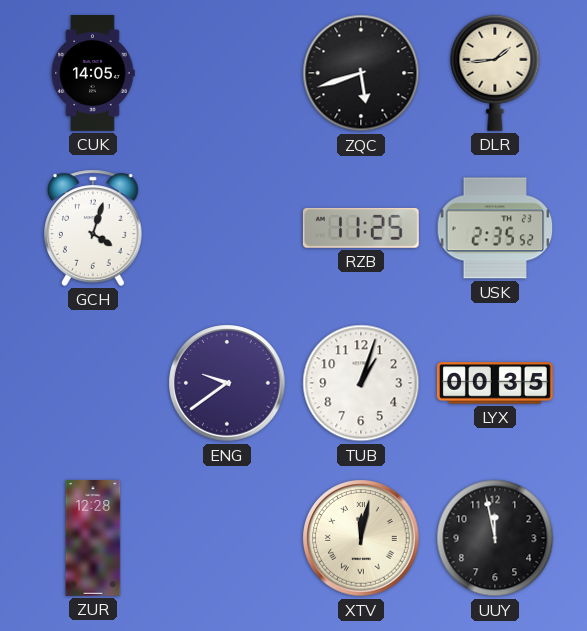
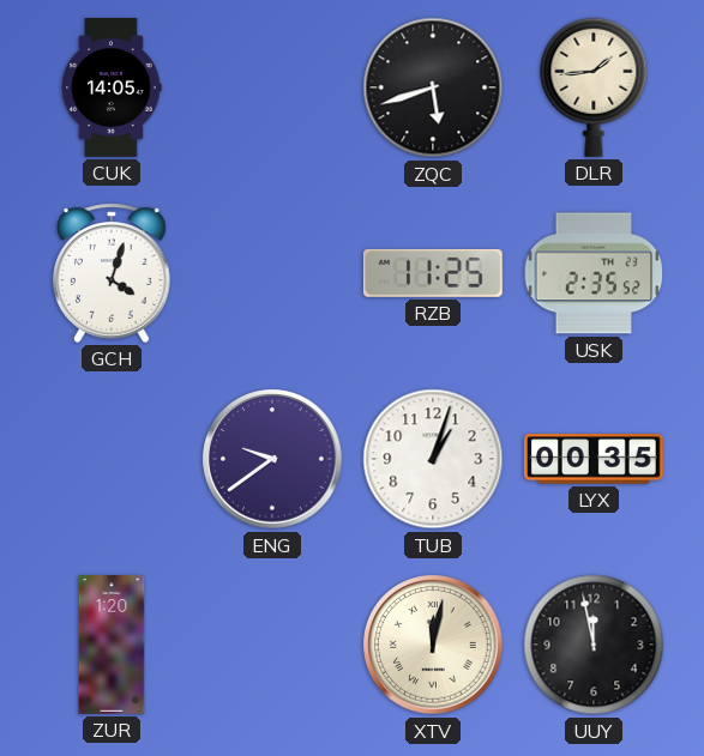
ZUR: 12:28 -> 1:20 (112, 646)
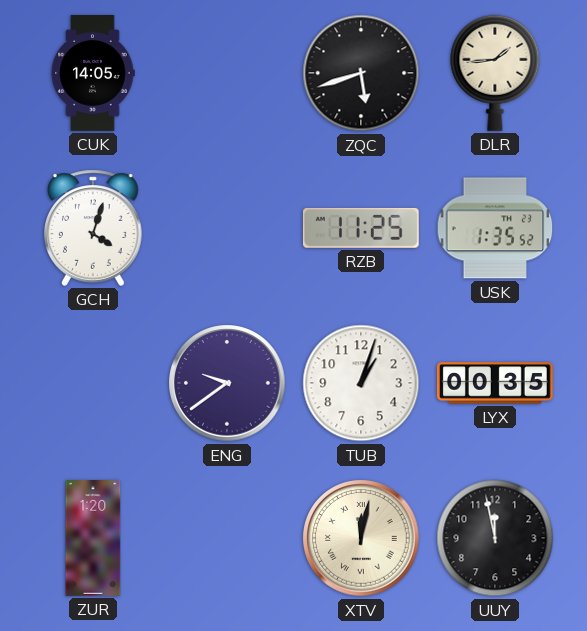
USK: 2:35 -> 1:35 (495, 228)
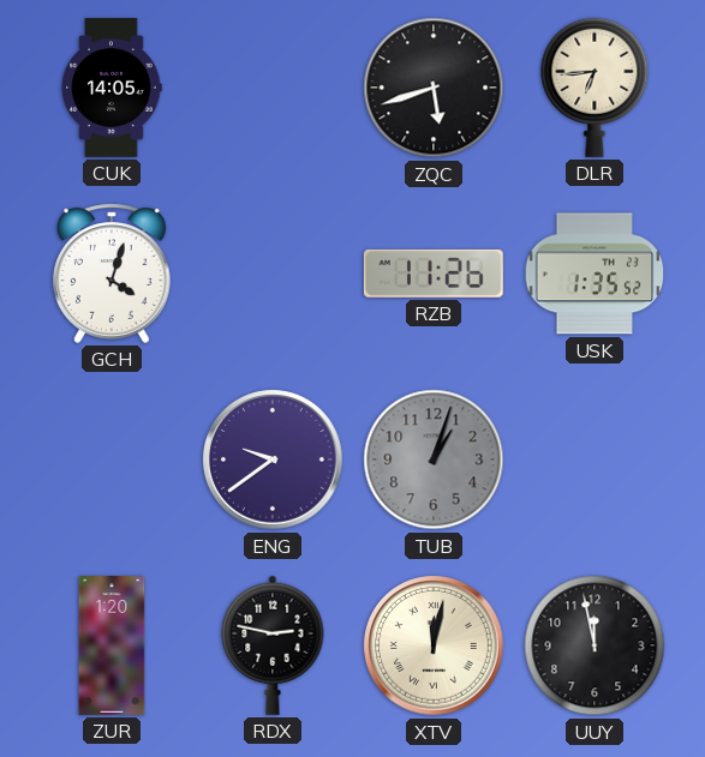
DLR: 1:44 -> 6:44 (595, 88)
RZB: 11:25 -> 11:26 (434, 274)
TUB dial: white -> grey (434, 459)
LYX: 00:35 -> none (495, 383)
RDX: none -> 2:47 (273, 645)
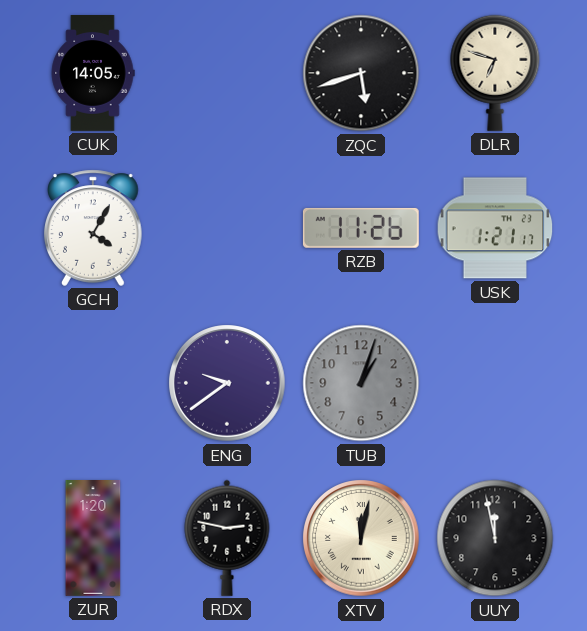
DLR: 6:44 -> 6:48 (495, 73)
GCH: 4:03 -> 4:05 (93, 228)
USK: 1:35 -> 1:21 (495, 228)
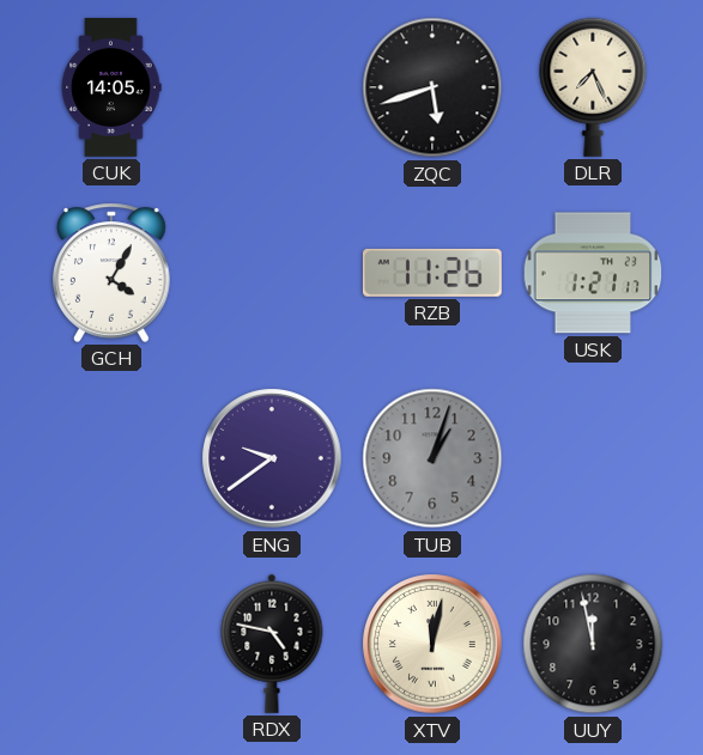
DLR: 6:48 -> 7:26 (593, 87)
ZUR: 1:20 -> none (93, 539)
RDX: 2:47 -> 4:47 (272, 644)
